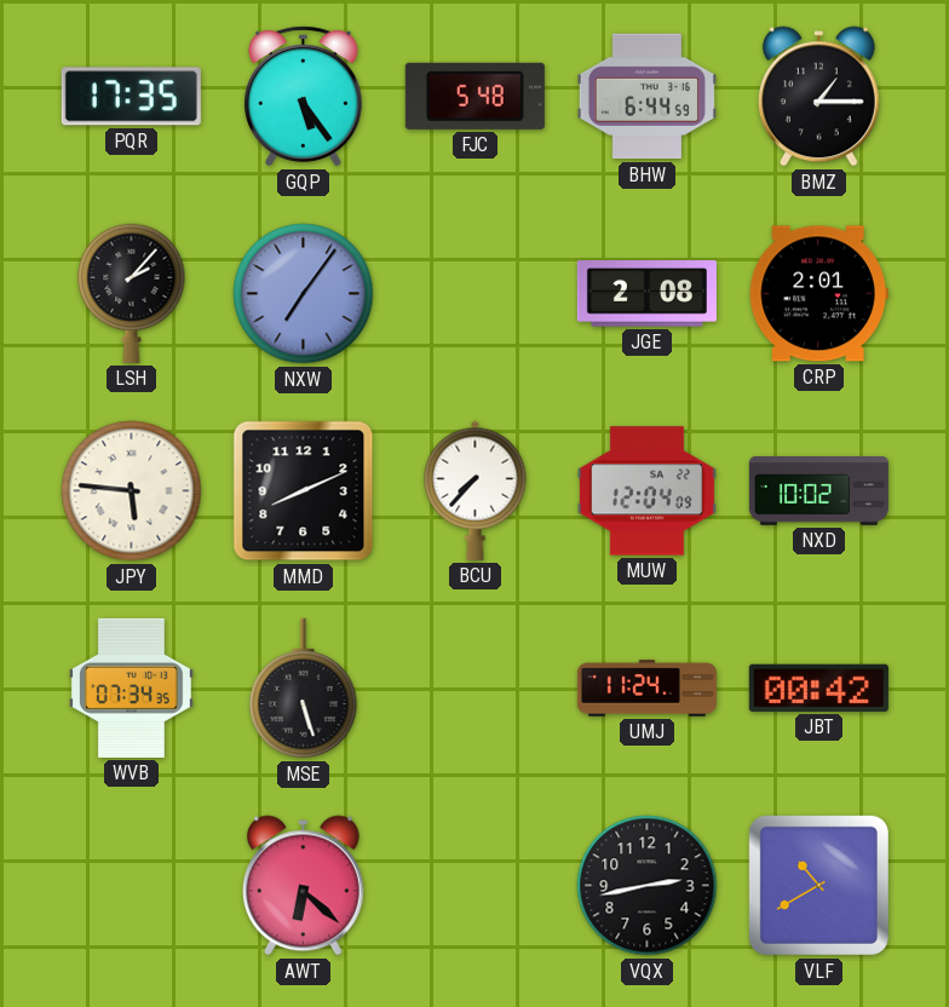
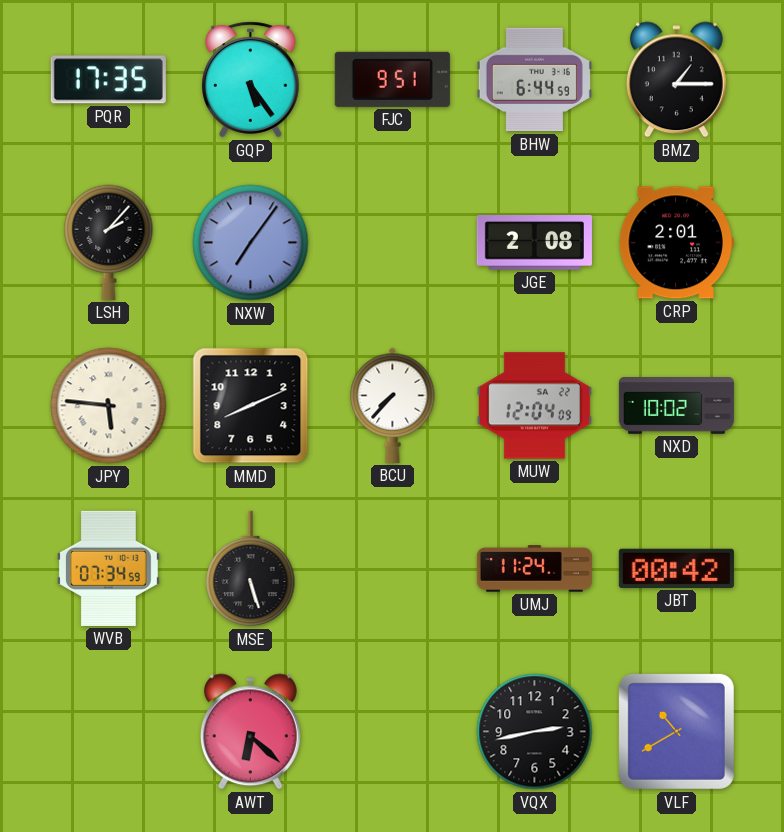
FJC: 5:48 -> 9:51 (392, 79)
WVB: 07:34:35 -> 07:34:59 (108, 568)
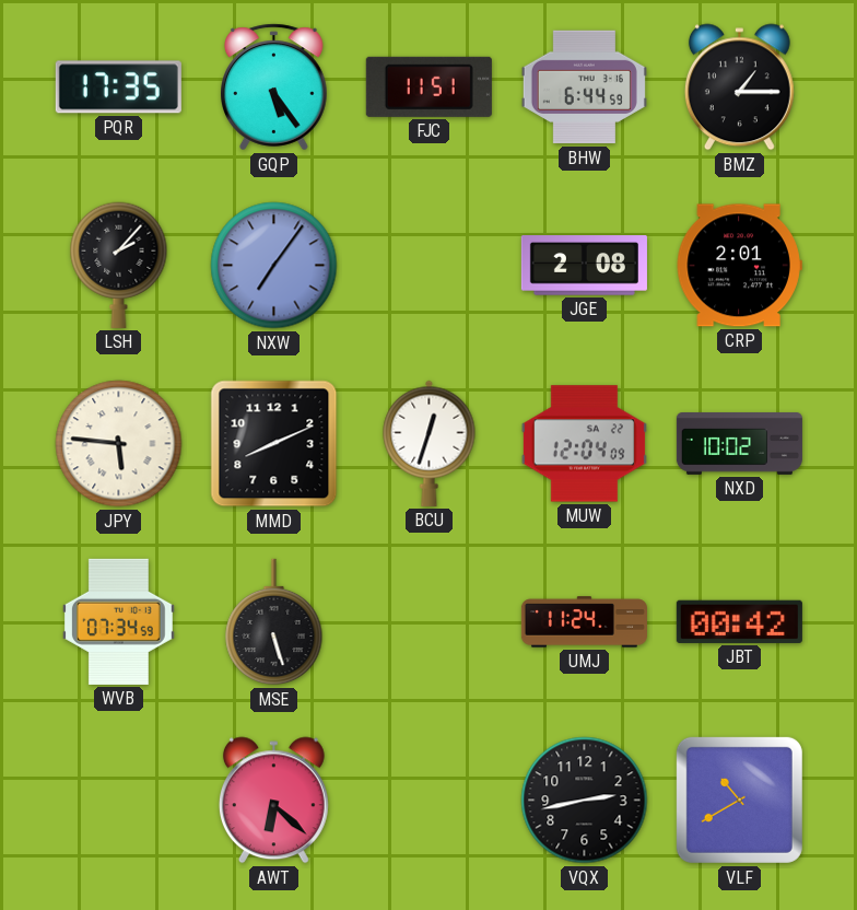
FJC: 9:51 -> 11:51 (428, 86)
BCU: 7:37 -> 12:33 (430, 443)
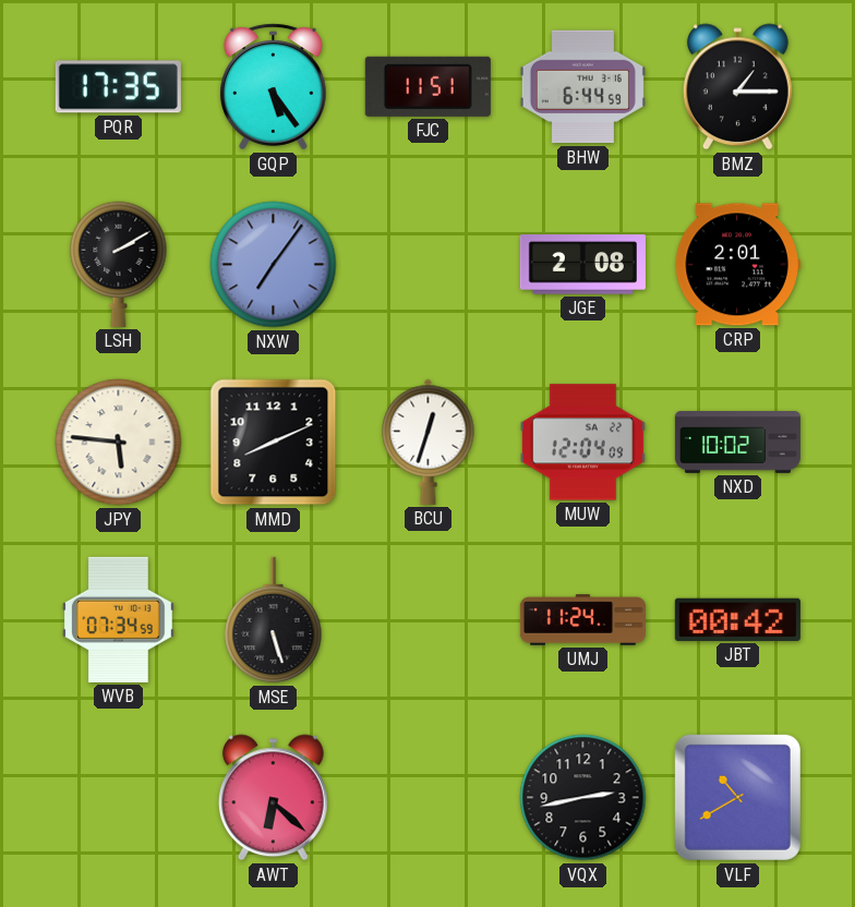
LSH: 2:07 -> 2:10 (119, 264)
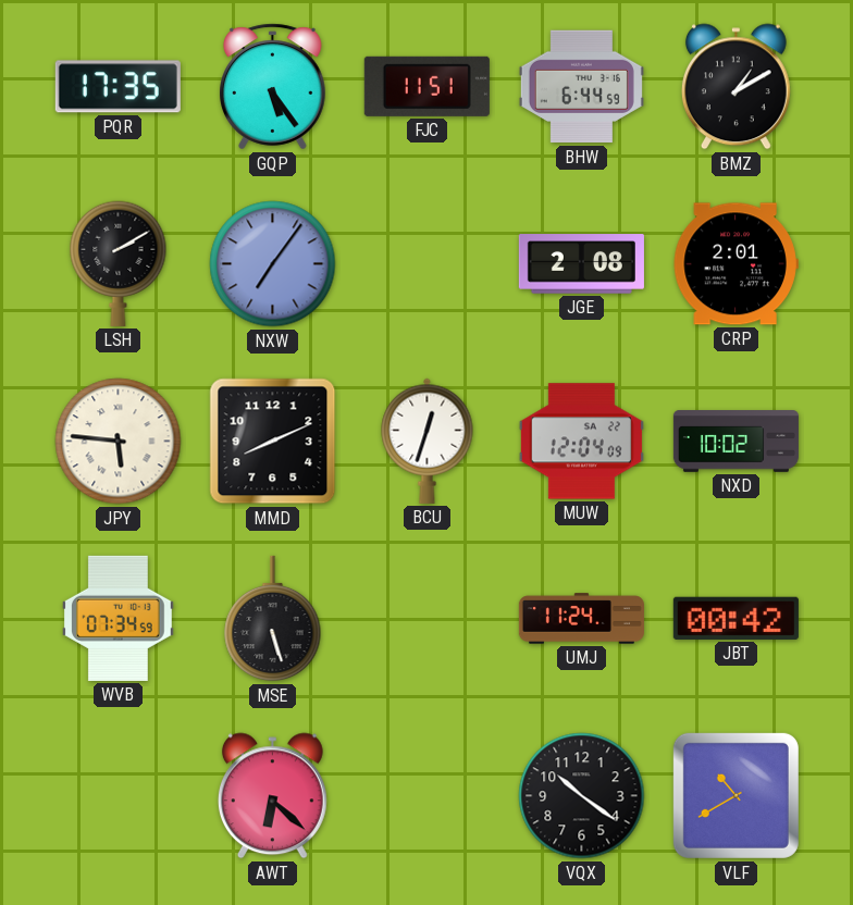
BMZ: 1:15 -> 1:10 (735, 87)
VQX: 2:43 -> 10:21 (582, 796)
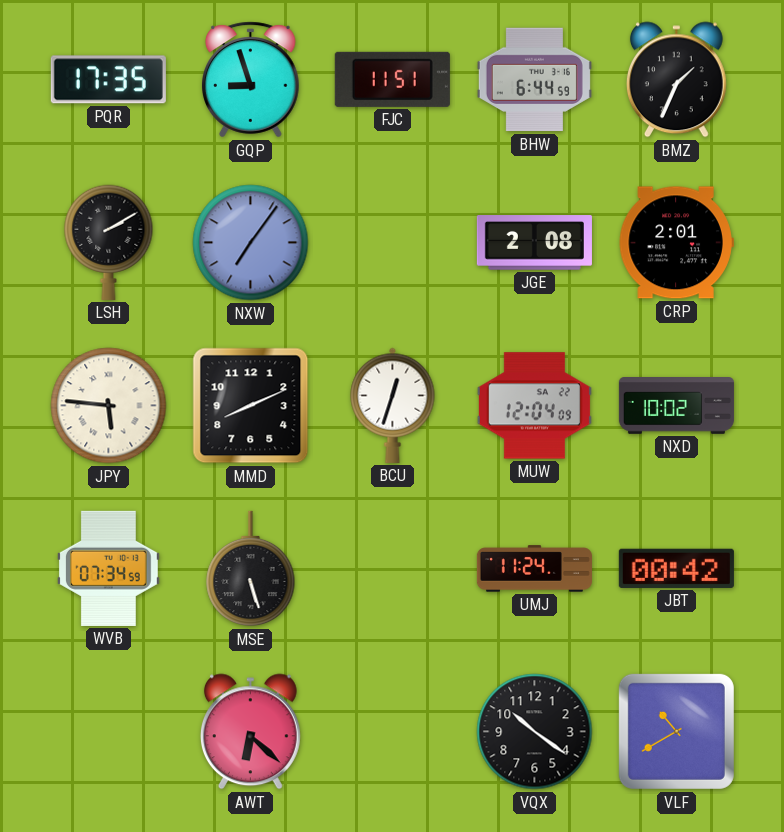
GQP: 5:24 -> 8:57 (251, 80)
BMZ: 1:10 -> 1:34 (676, 80)
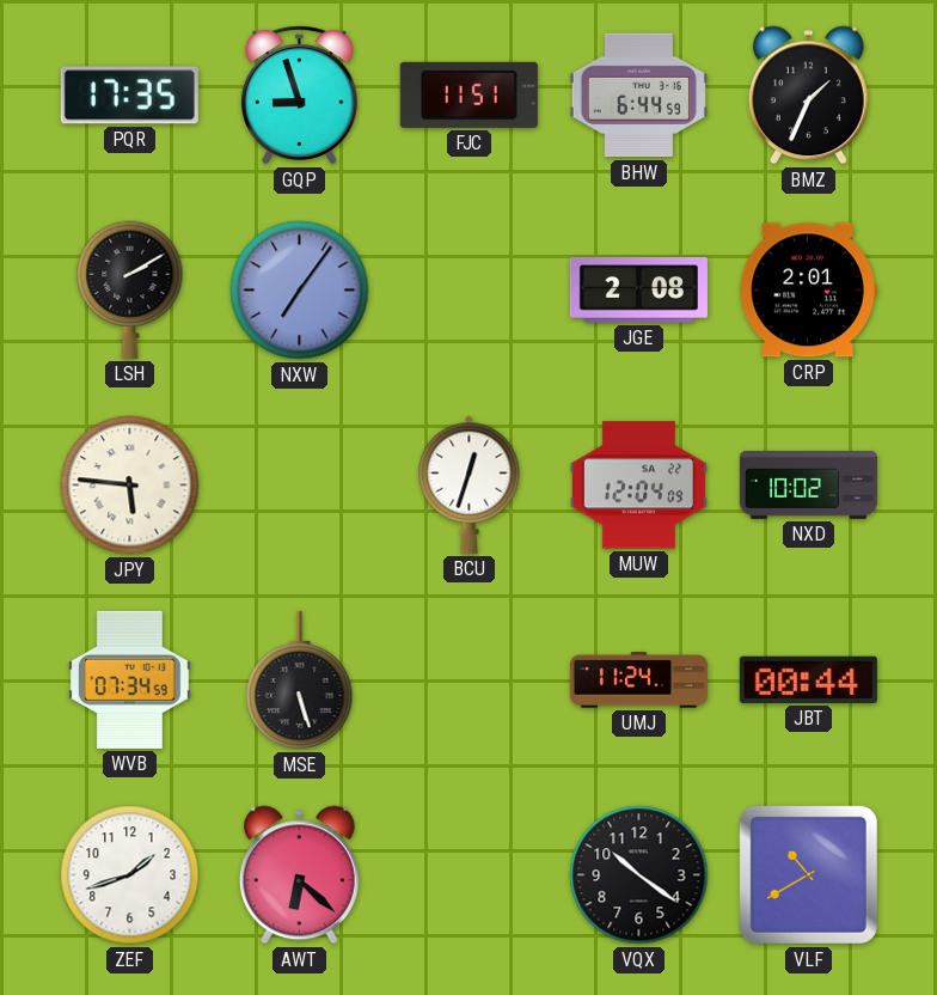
MMD: 8:11 -> none (251, 406)
JBT: 00:42 -> 00:44 (808, 679)
ZEF: none -> 1:42 (130, 875)
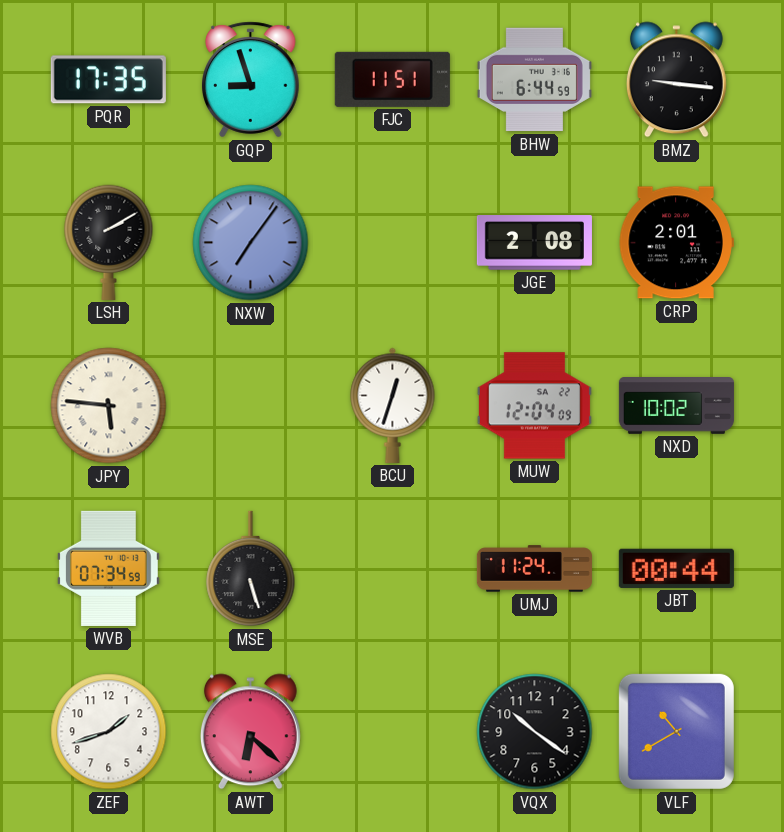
BMZ: 1:34 -> 9:16 (676, 80)
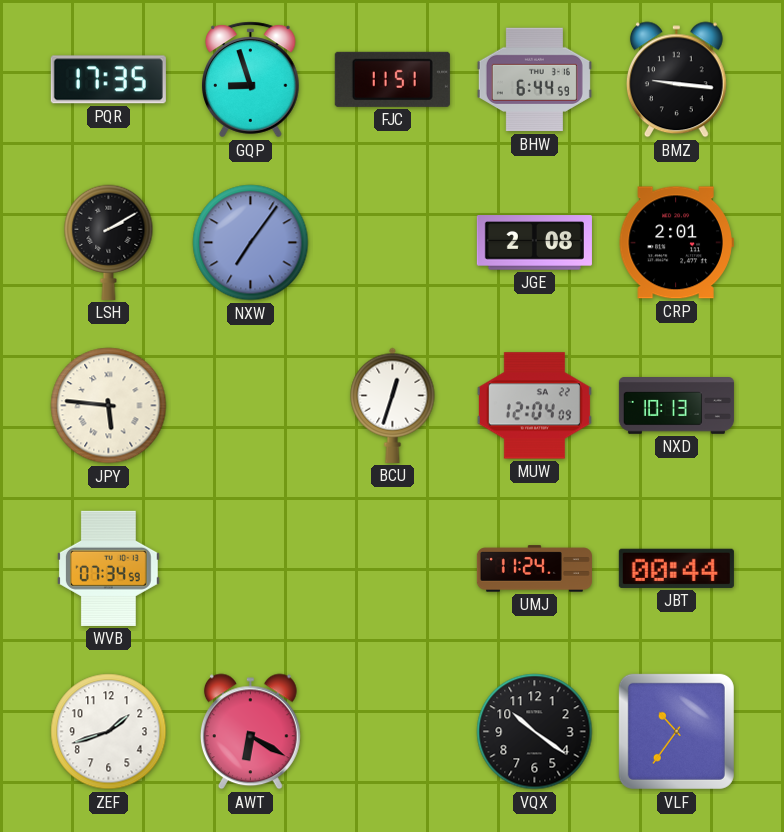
NXD: 10:02 -> 10:13 (676, 406)
MSE: 5:27 -> none (251, 569)
AWT: 6:22 -> 6:20 (250, 732)
VLF: 10:40 -> 10:36 (676, 731)
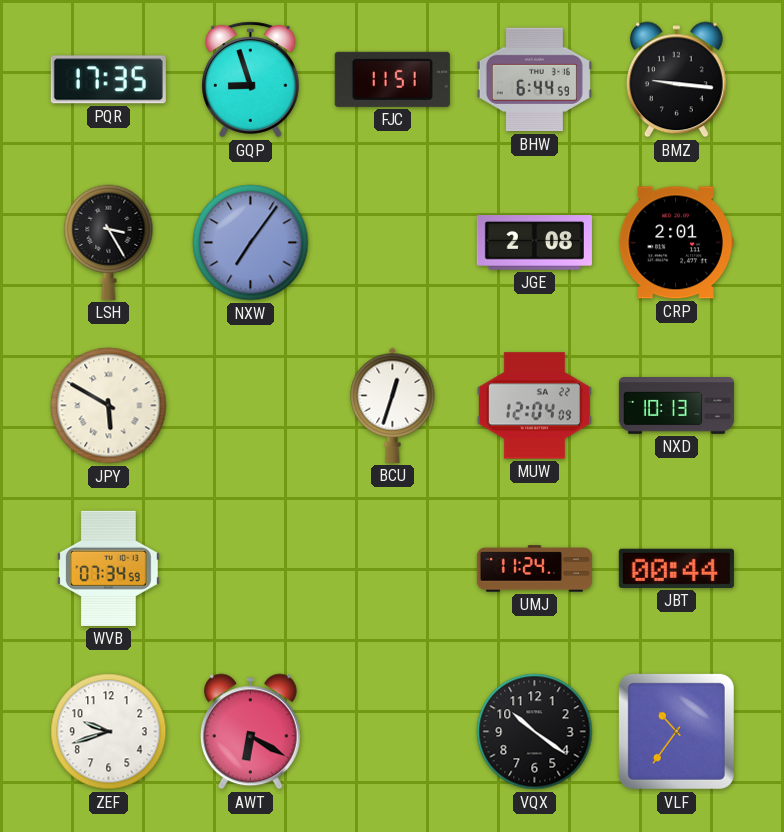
LSH: 2:10 -> 3:25 (109, 242)
JPY: 5:46 -> 5:50 (109, 406)
ZEF: 1:42 -> 9:42 (109, 732)
